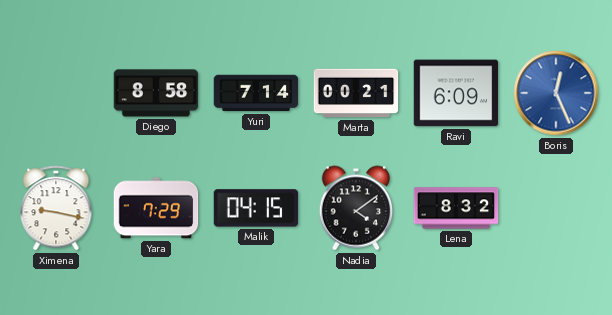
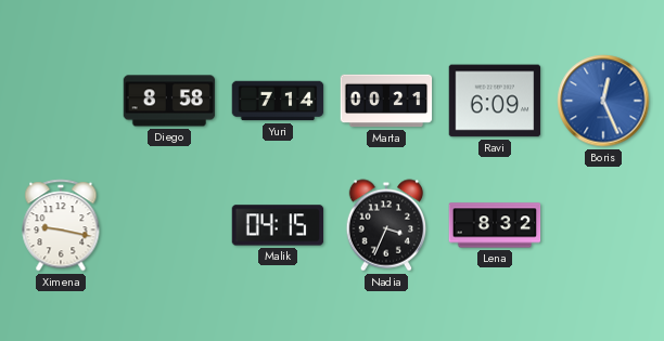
Yara: 7:29 -> none (156, 208)
Nadia: 4:09 -> 3:34 (386, 225)
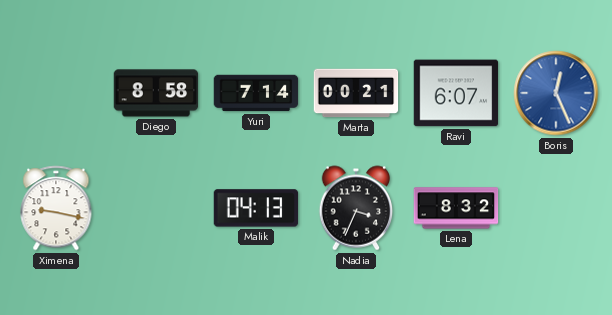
Ravi: 6:09 -> 6:07 (456, 93)
Malik: 04:15 -> 04:13 (256, 208)
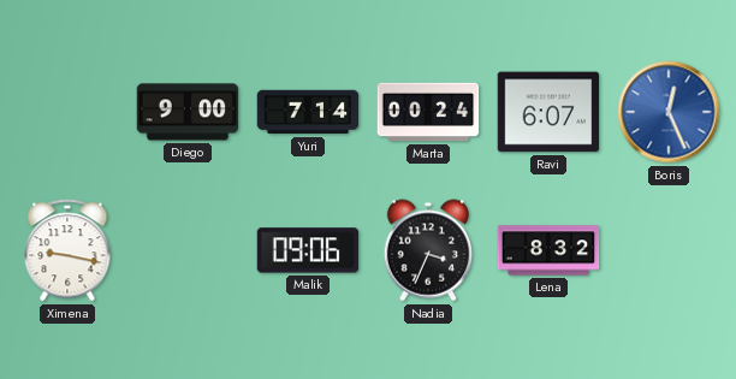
Diego: 8:58 -> 9:00 (188, 112)
Marta: 00:21 -> 00:24 (428, 112)
Malik: 04:13 -> 09:06 (308, 250)
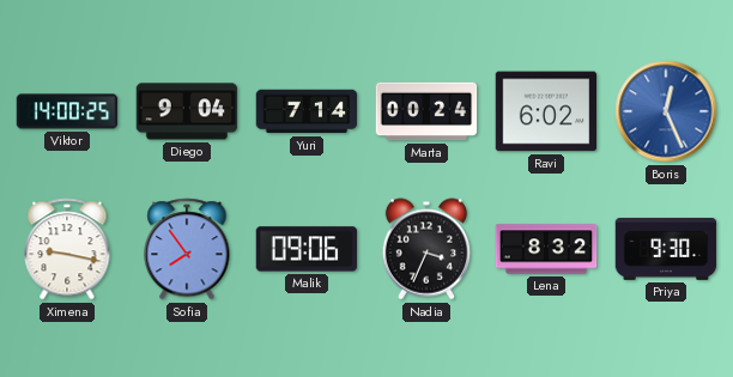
Viktor: none -> 14:00 (67, 111)
Diego: 9:00 -> 9:04 (187, 111)
Ravi: 6:07 -> 6:02 (546, 111)
Sofia: none -> 7:54 (187, 249)
Priya: none -> 9:30 (666, 249)
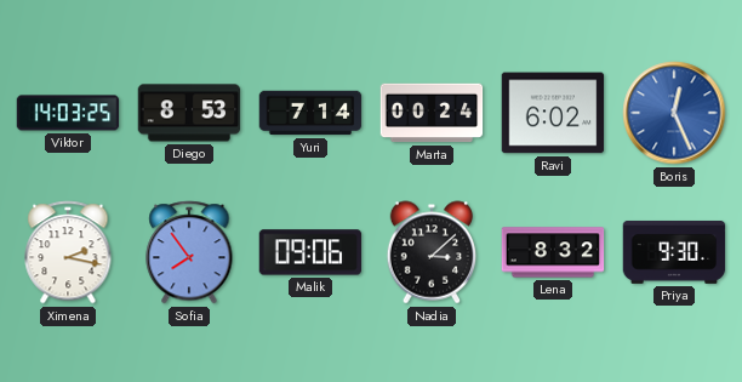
Viktor: 14:00 -> 14:03 (68, 113)
Diego: 9:04 -> 8:53 (189, 113)
Ximena: 9:17 -> 2:17 (68, 252)
Nadia: 3:34 -> 3:08 (432, 252)
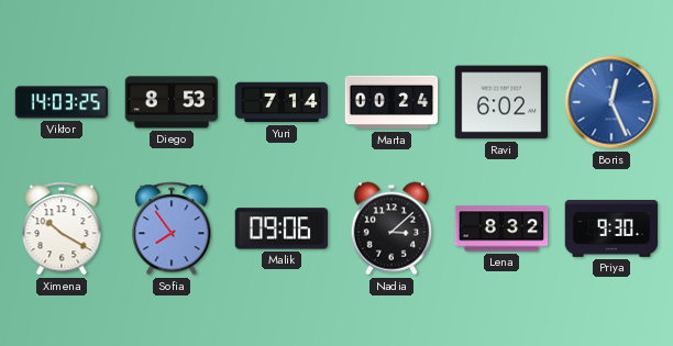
Ximena: 2:17 -> 10:20 (62, 228)
